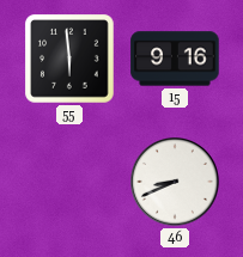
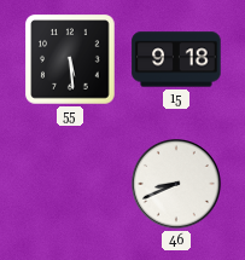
55: 5:59 -> 5:29 (70, 59)
15: 9:16 -> 9:18 (176, 59)
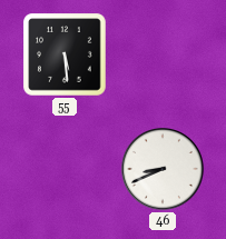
15: 9:18 -> none (176, 59)
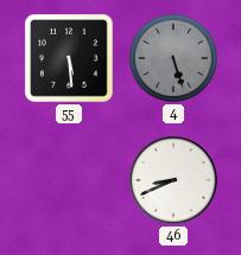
4: none -> 5:27 (173, 58)
